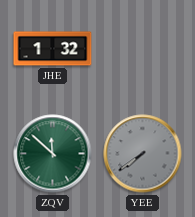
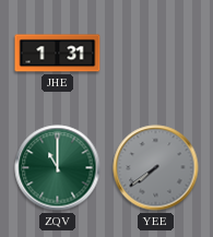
JHE: 1:32 -> 1:31 (58, 54)
ZQV: 11:52 -> 11:00 (58, 168)
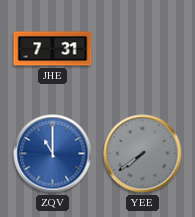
JHE: 1:31 -> 7:31 (53, 49)
ZQV dial: green -> blue (53, 154)
